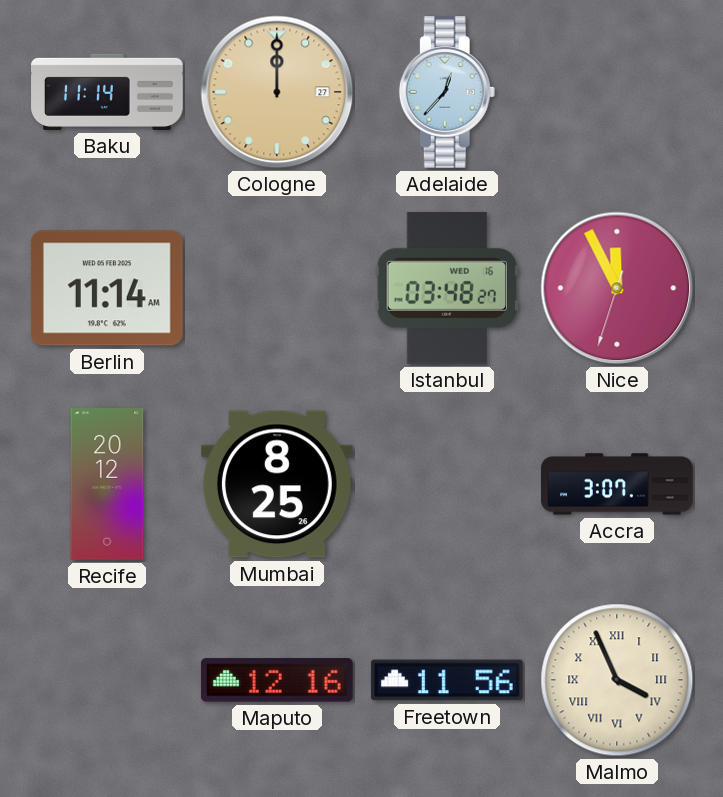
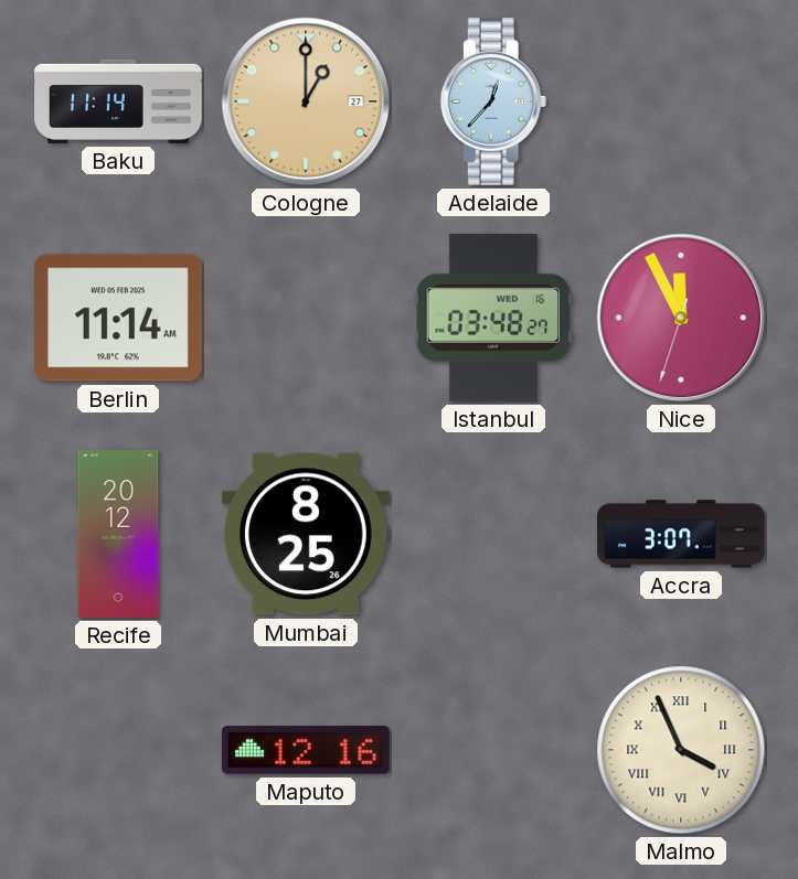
Cologne: 12:00 -> 1:00 (306, 101)
Freetown: 11:56 -> none (447, 680)
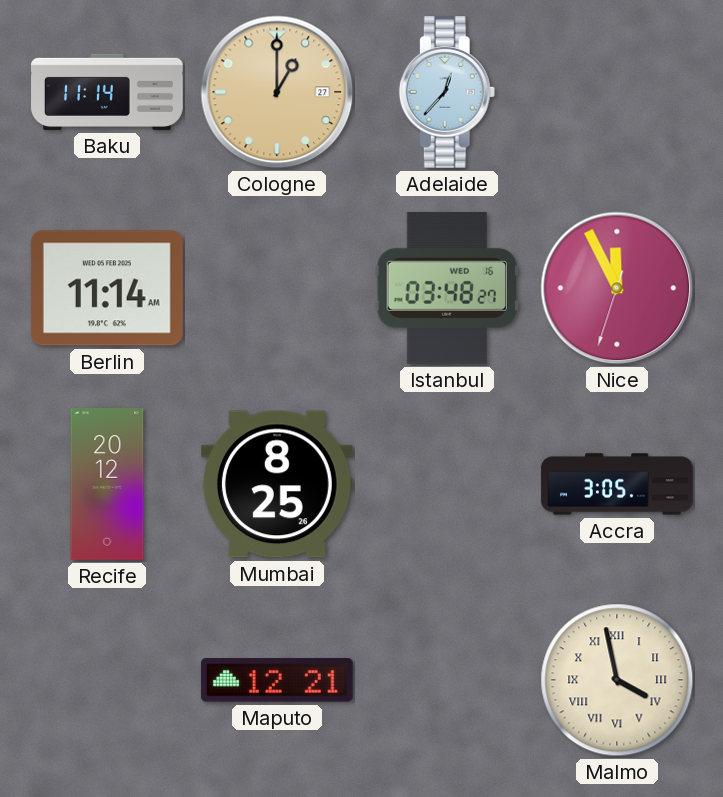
Accra: 3:07 -> 3:05 (617, 484)
Maputo: 12:16 -> 12:21 (277, 680)
Malmo: 3:56 -> 3:58 (617, 680)
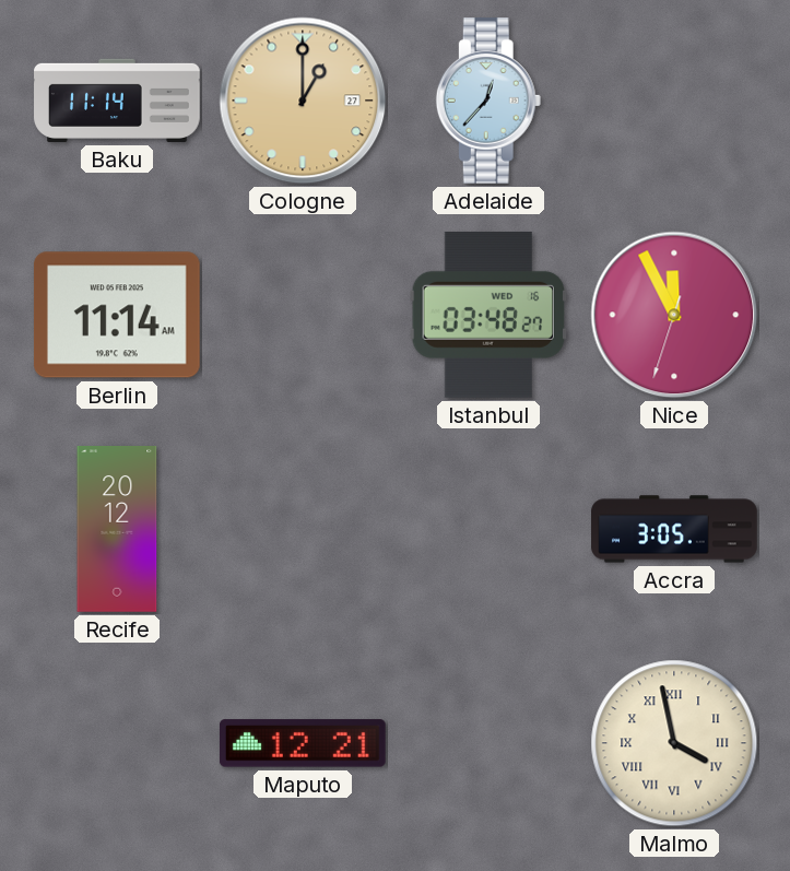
Mumbai: 8:25 -> none (277, 484)
